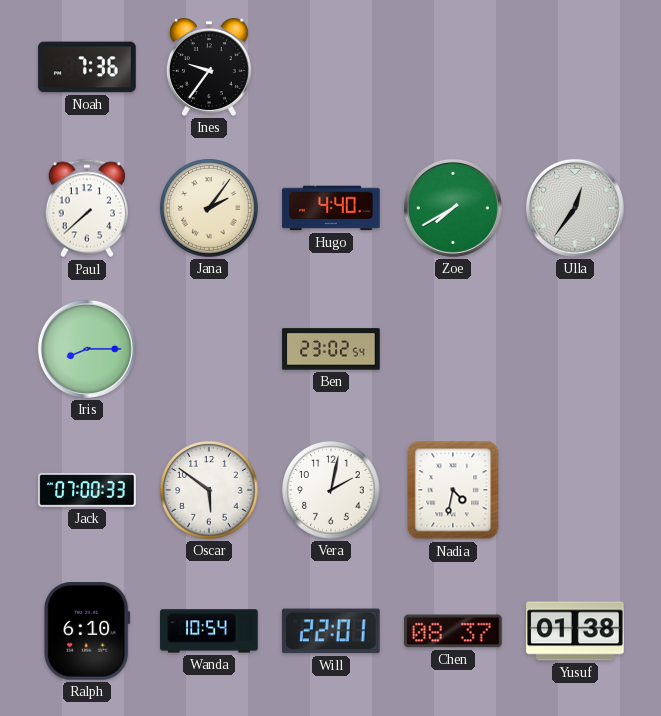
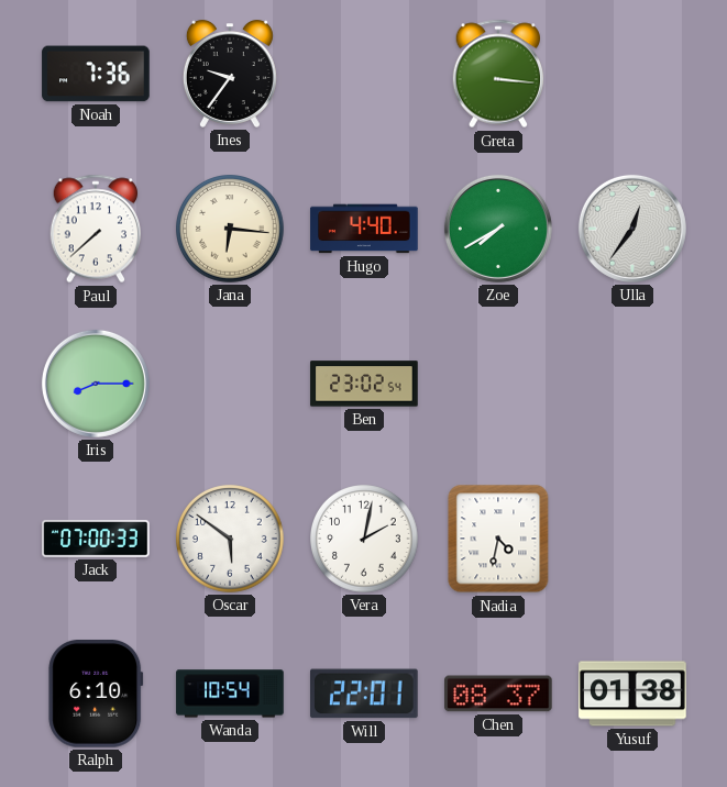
Greta: none -> 3:16 (498, 74)
Jana: 2:06 -> 6:16 (231, 230)
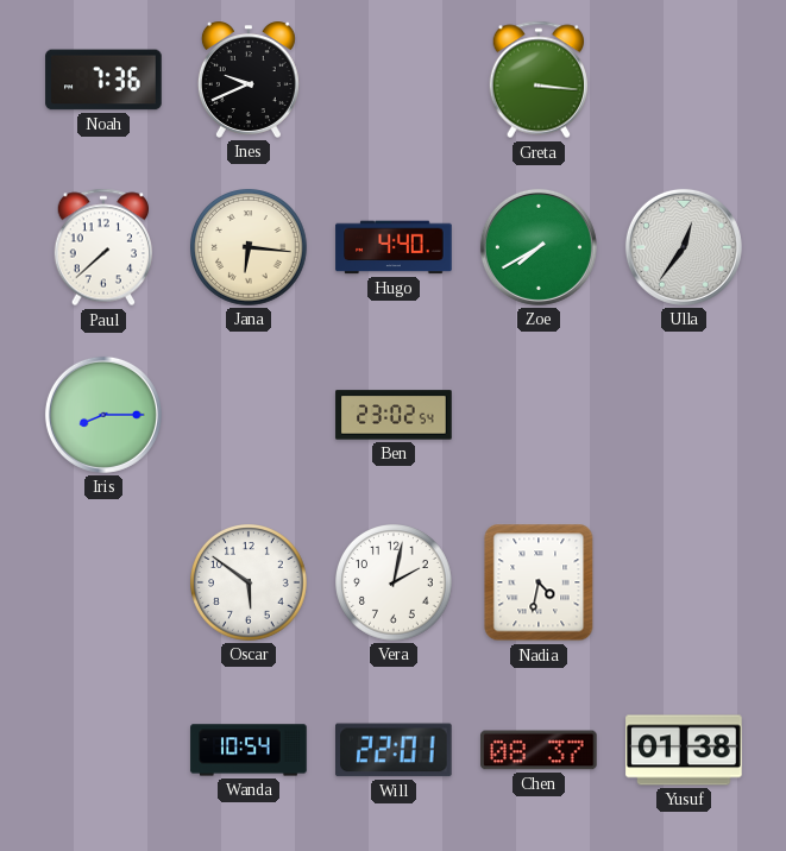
Ines: 9:36 -> 9:41 (249, 80)
Jack: 07:00 -> none (96, 539)
Ralph: 6:10 -> none (96, 695)
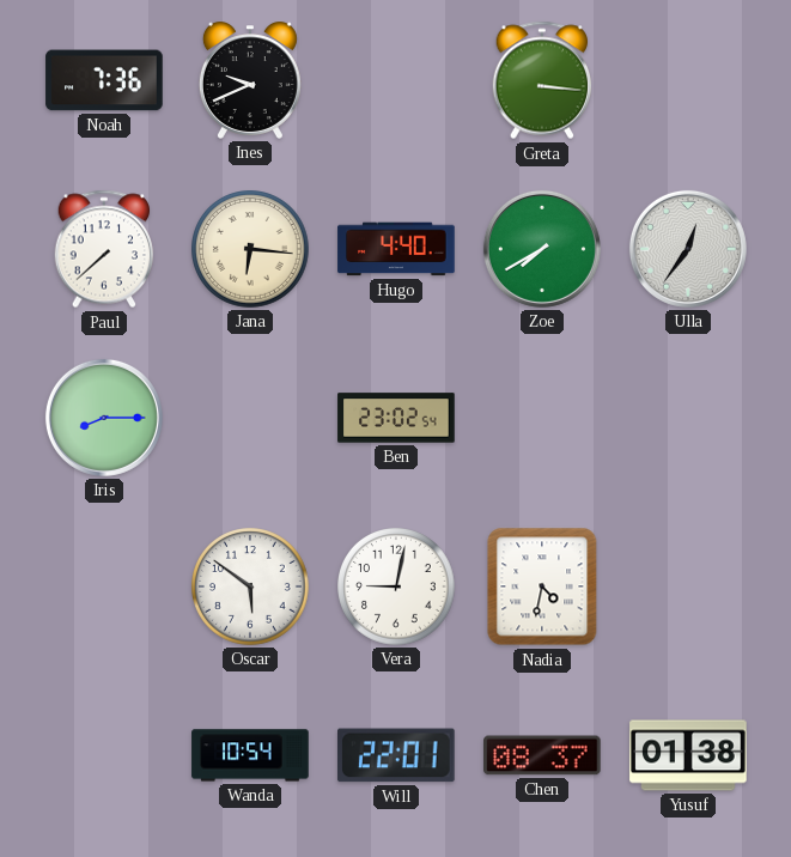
Vera: 2:02 -> 9:02 (397, 588)
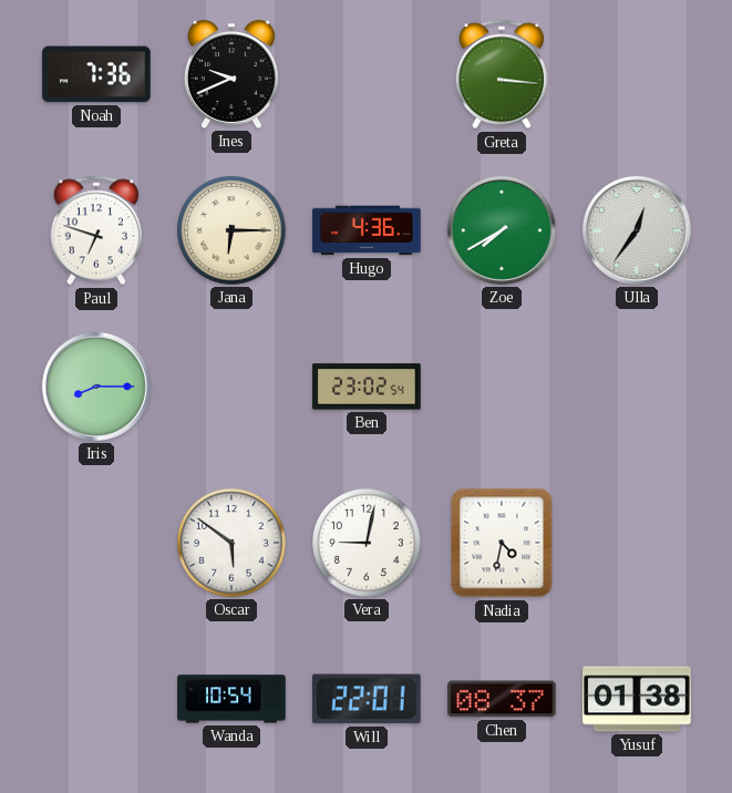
Paul: 7:38 -> 6:48 (96, 230)
Jana: 6:16 -> 6:15 (233, 231)
Hugo: 4:40 -> 4:36 (367, 230)
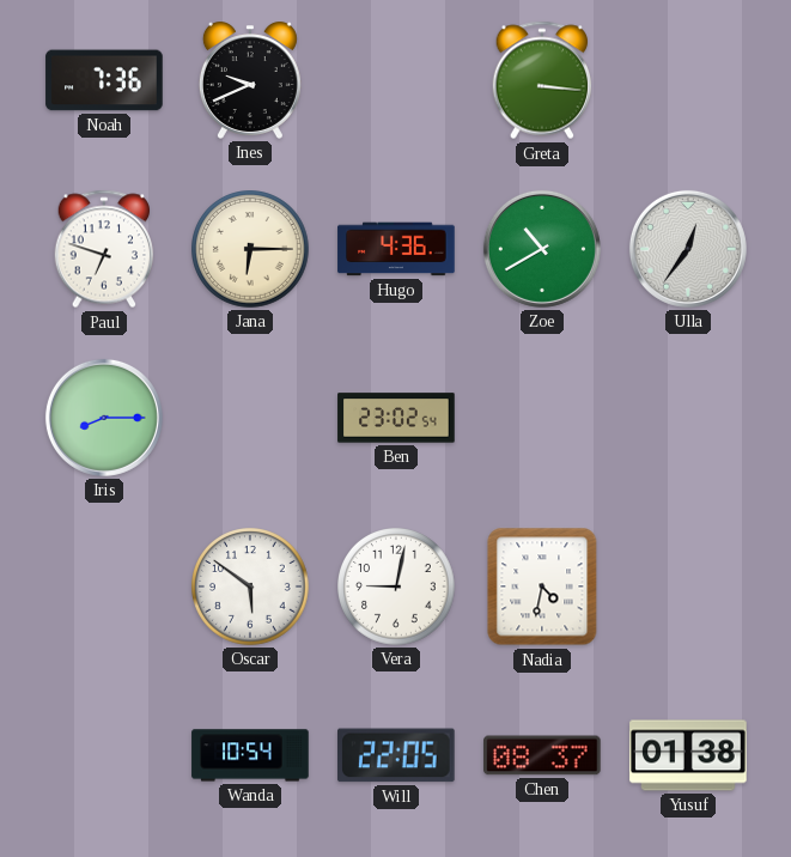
Zoe: 7:40 -> 10:40 (542, 249)
Will: 22:01 -> 22:05 (397, 755)
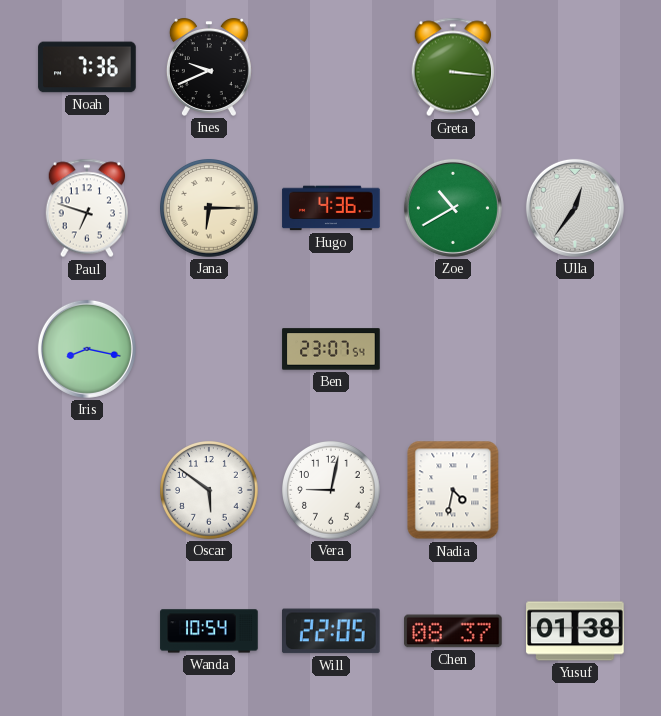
Iris: 8:15 -> 8:17 (87, 349)
Ben: 23:02 -> 23:07 (331, 349)
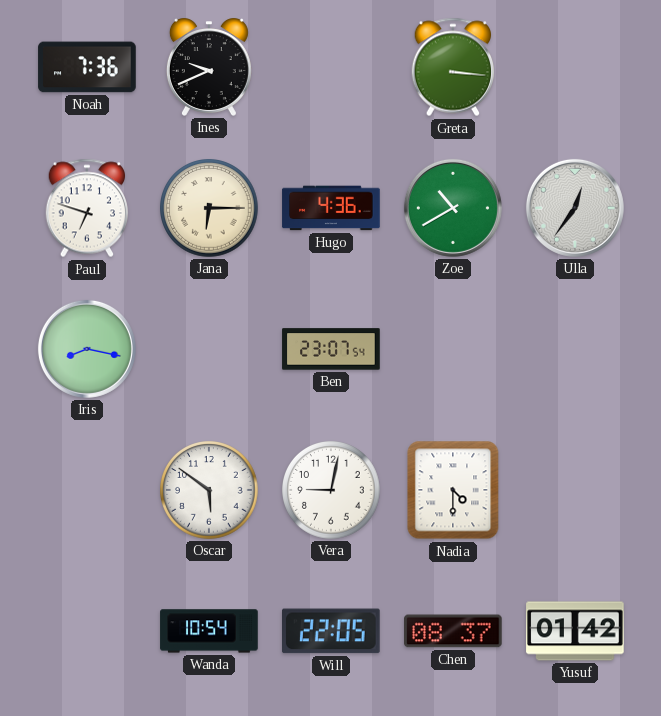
Nadia: 4:32 -> 4:30 (453, 490)
Yusuf: 01:38 -> 01:42 (575, 631)
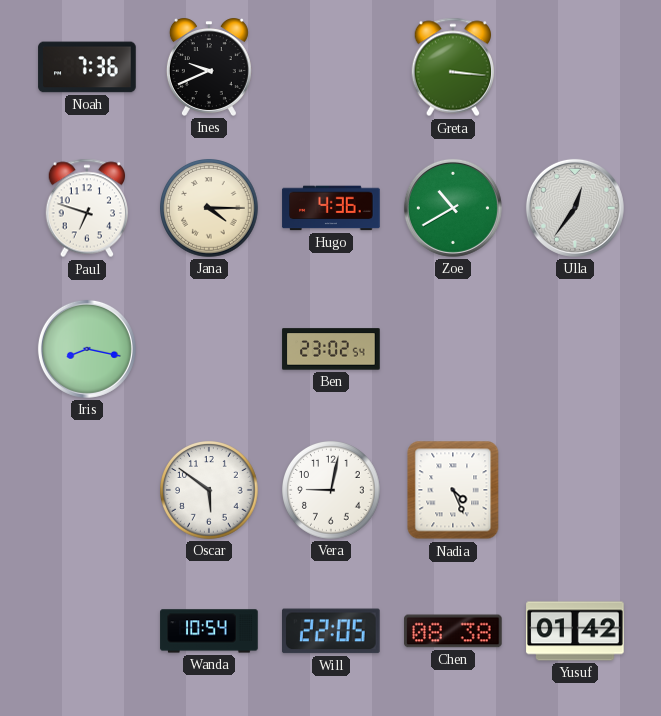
Jana: 6:15 -> 4:15 (210, 209)
Ben: 23:07 -> 23:02 (331, 349)
Nadia: 4:30 -> 4:26 (453, 490)
Chen: 08:37 -> 08:38 (454, 631)
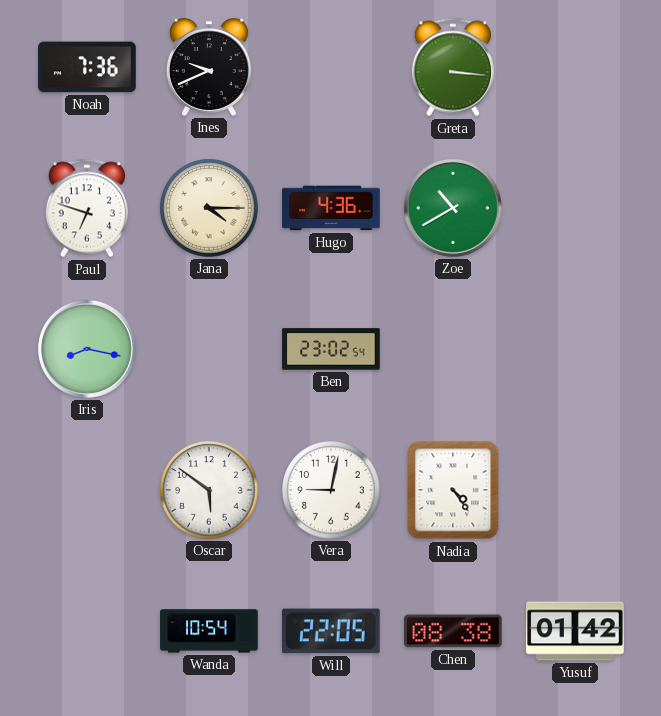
Ulla: 12:36 -> none (575, 208)
Nadia: 4:26 -> 4:24 (453, 490)
